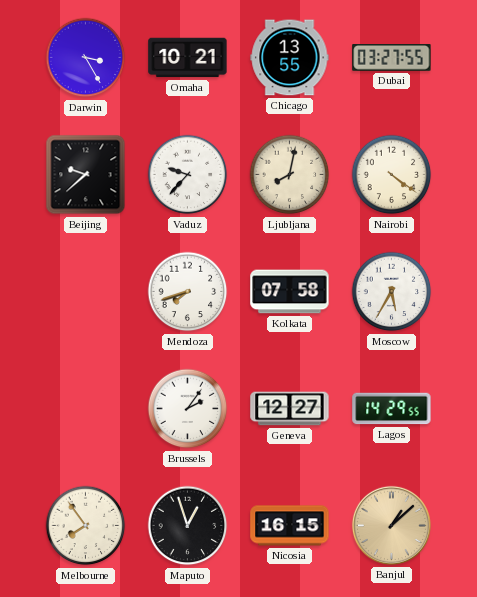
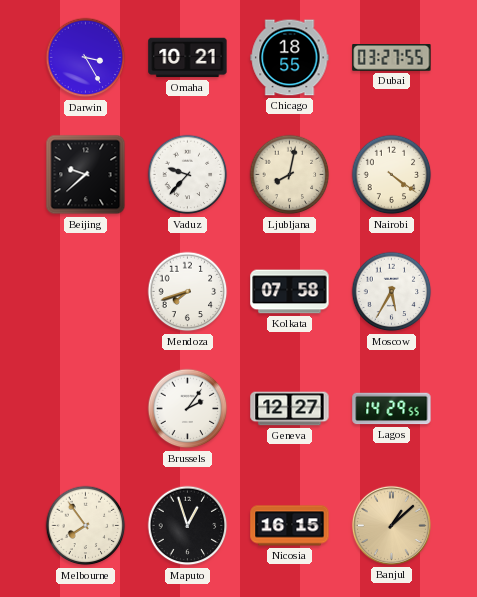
Chicago: 13:55 -> 18:55 (290, 58)
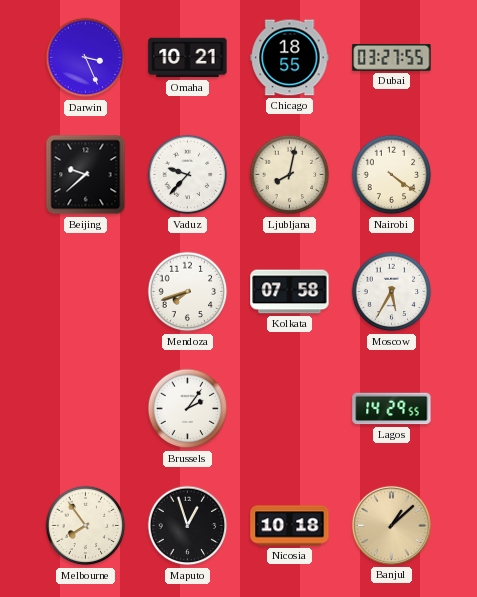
Darwin: 3:25 -> 3:26 (86, 58)
Geneva: 12:27 -> none (290, 409)
Nicosia: 16:15 -> 10:18 (290, 526)
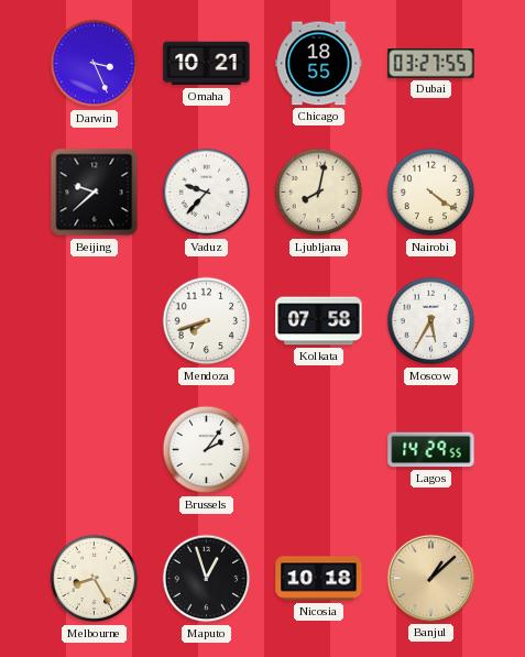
Melbourne: 7:54 -> 8:25 (95, 579)
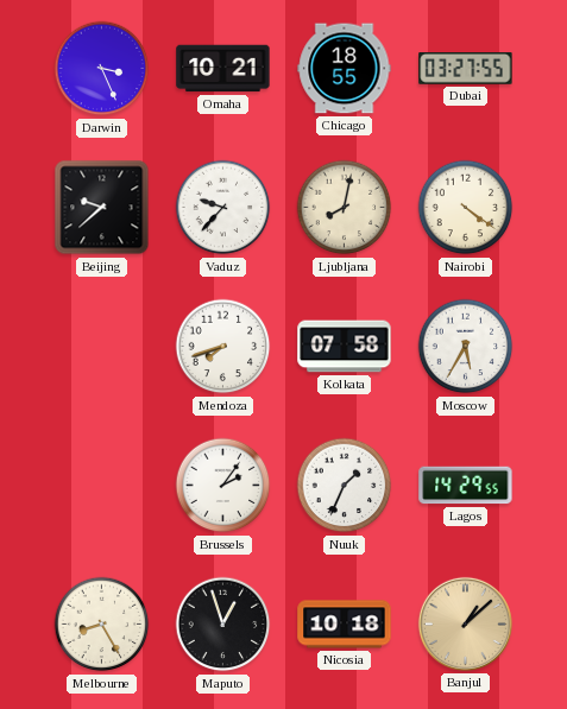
Nuuk: none -> 1:34 (345, 486)
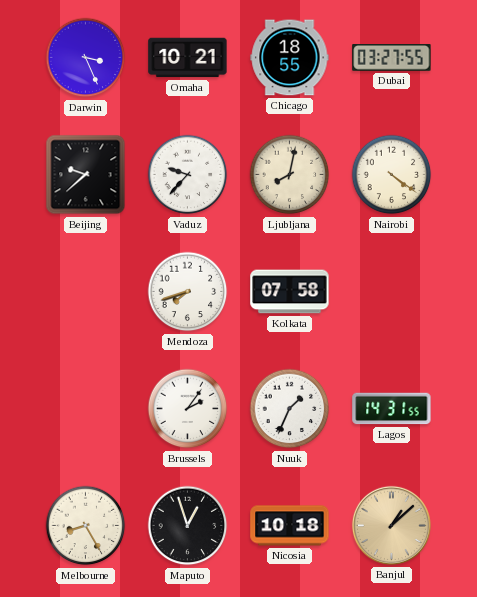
Moscow: 5:35 -> none (466, 347)
Lagos: 14:29 -> 14:31 (392, 409)
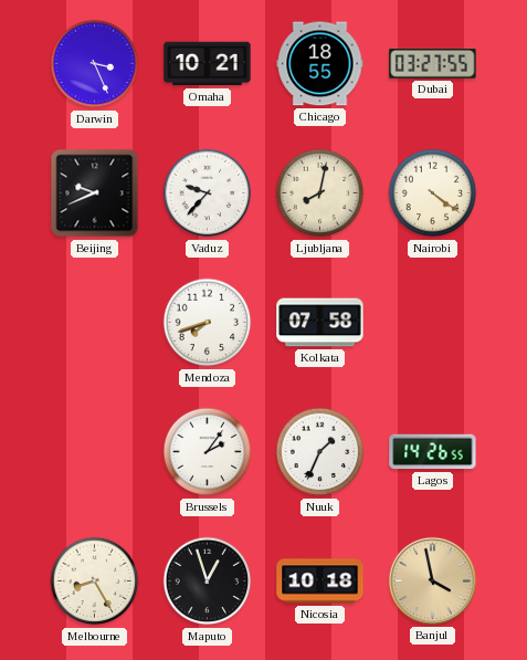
Beijing: 9:38 -> 9:41 (95, 193)
Lagos: 14:31 -> 14:26 (433, 452)
Banjul: 1:08 -> 3:58 (432, 580)
